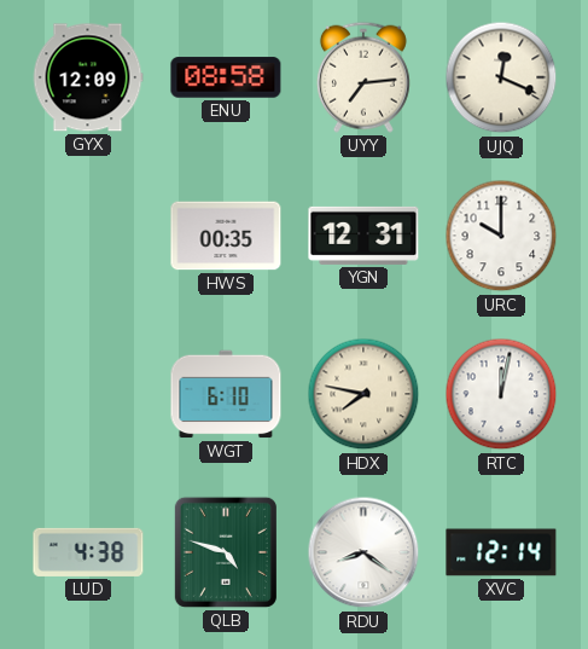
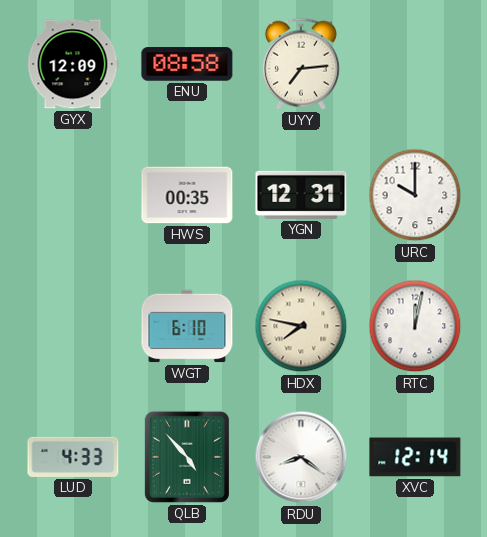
UJQ: 12:19 -> none (501, 77)
LUD: 4:38 -> 4:33 (73, 457)
QLB: 4:48 -> 4:53 (187, 457)
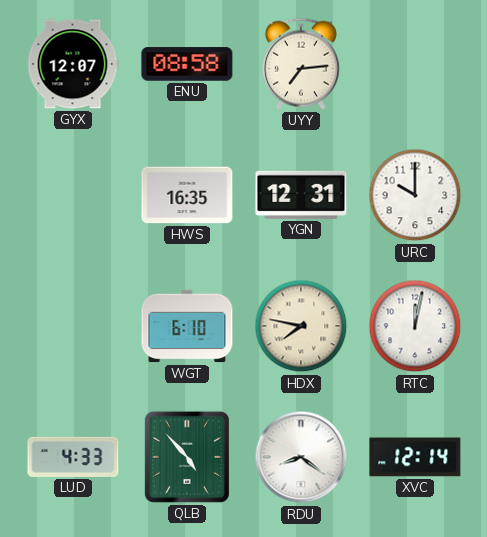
GYX: 12:09 -> 12:07 (73, 64)
HWS: 00:35 -> 16:35 (187, 195)
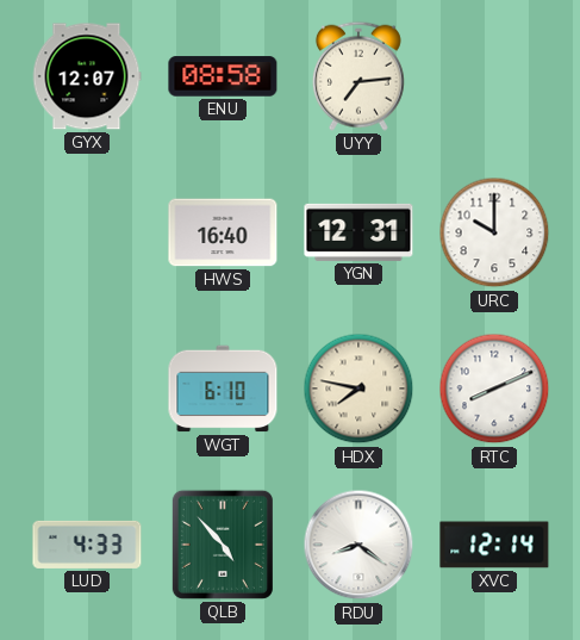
HWS: 16:35 -> 16:40 (223, 232)
RTC: 12:02 -> 8:11 (494, 389)
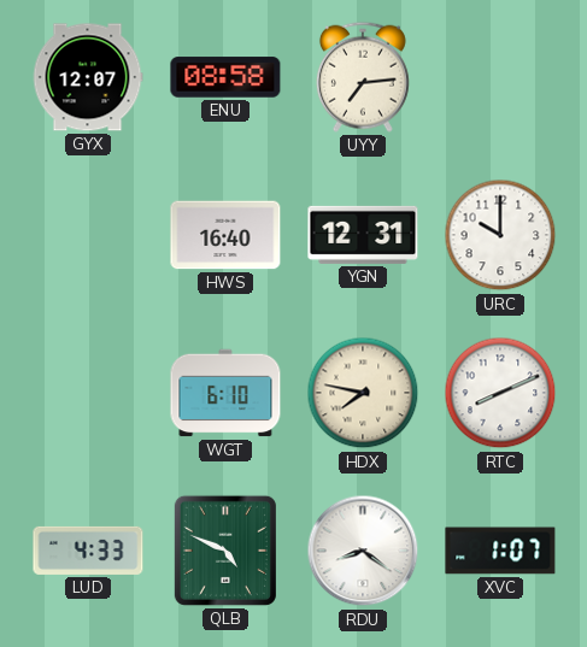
QLB: 4:53 -> 4:49 (225, 551)
XVC: 12:14 -> 1:07 (500, 551)
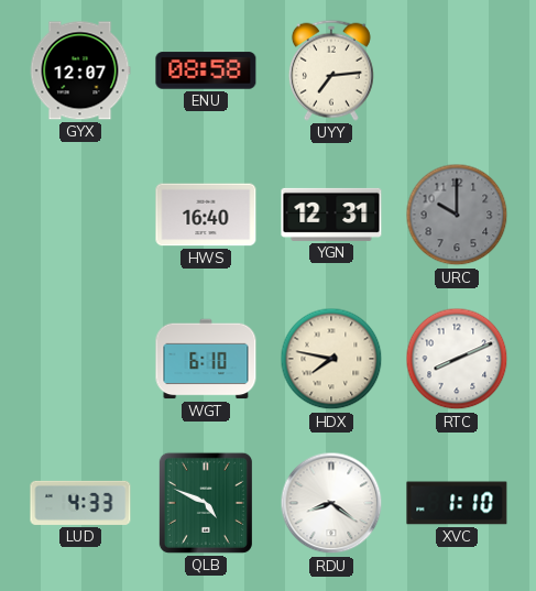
URC dial: white -> grey (457, 215)
XVC: 1:07 -> 1:10 (457, 503)
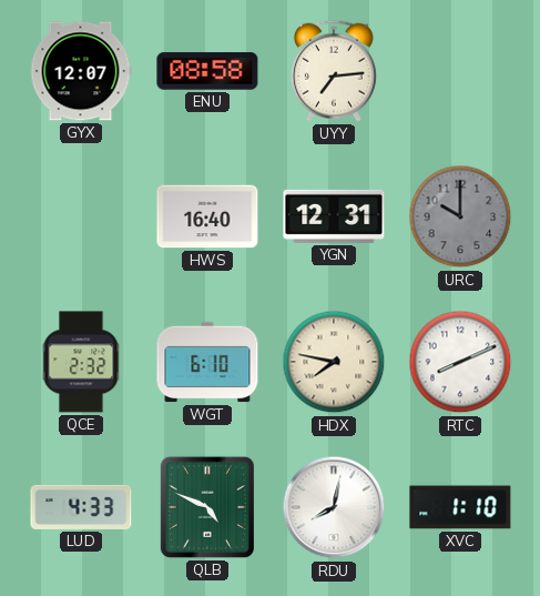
QCE: none -> 2:32 (81, 362)
RDU: 8:21 -> 8:02 (334, 507)
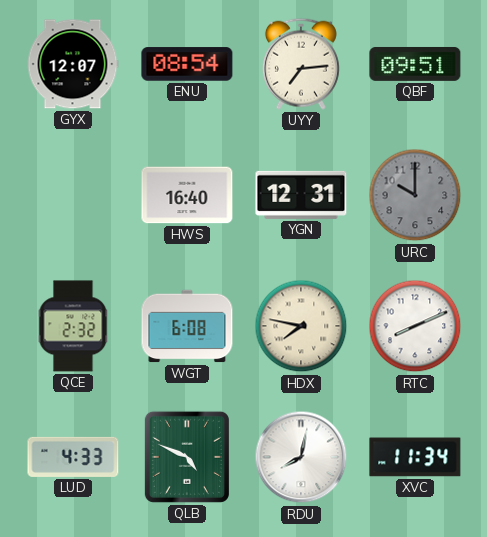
ENU: 08:58 -> 08:54 (187, 64)
QBF: none -> 09:51 (415, 64)
WGT: 6:10 -> 6:08 (187, 326)
XVC: 1:10 -> 11:34 (415, 457)
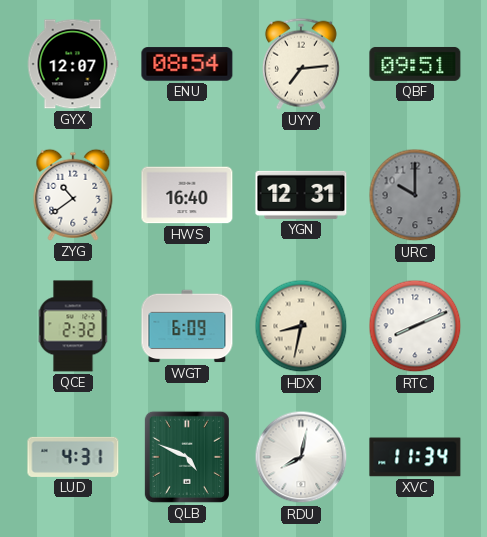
ZYG: none -> 10:39 (73, 195)
WGT: 6:08 -> 6:09 (187, 326)
HDX: 7:47 -> 8:32 (301, 326)
LUD: 4:33 -> 4:31 (73, 457)
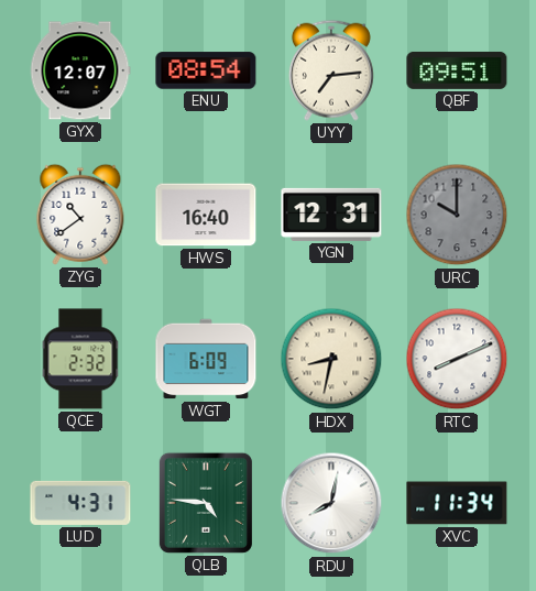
QLB: 4:49 -> 4:46 (206, 503)
